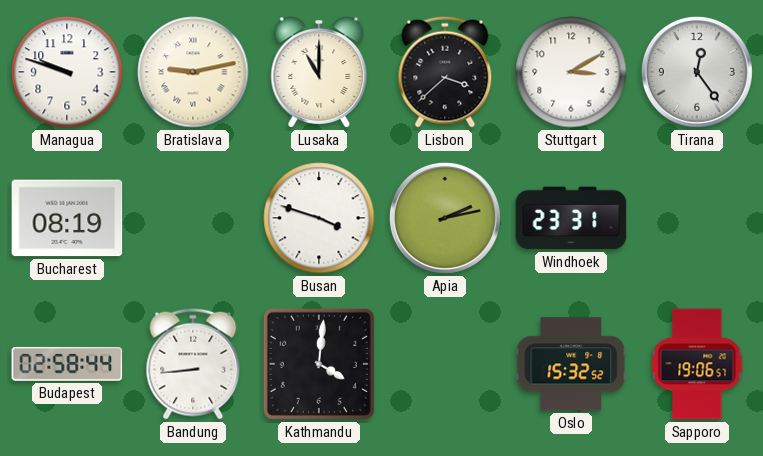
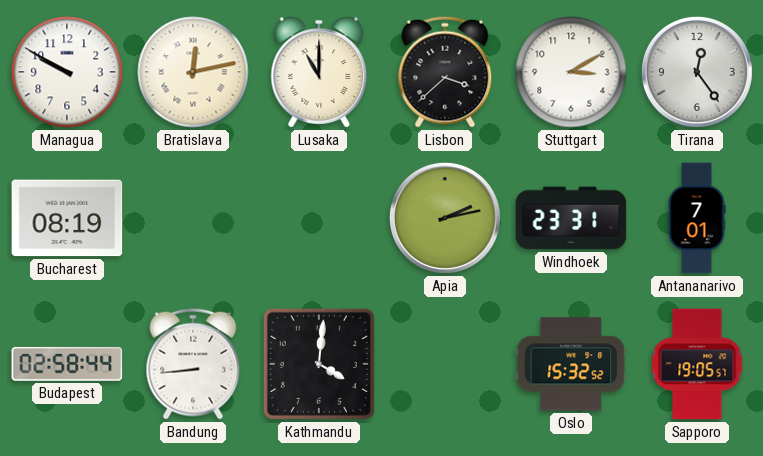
Managua: 9:48 -> 9:50 (67, 72)
Bratislava: 9:13 -> 12:13 (193, 72)
Busan: 3:48 -> none (319, 218)
Antananarivo: none -> 7:01 (697, 218)
Sapporo: 19:06 -> 19:05 (697, 364)
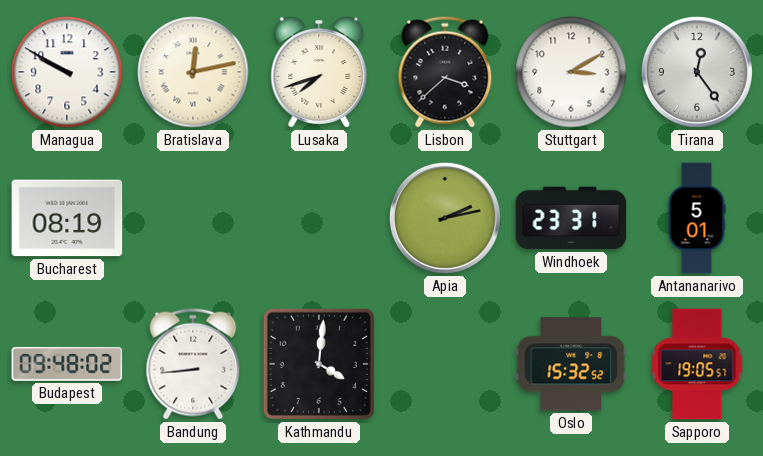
Lusaka: 11:00 -> 7:42 (319, 72)
Antananarivo: 7:01 -> 5:01 (697, 218)
Budapest: 02:58 -> 09:48 (67, 364)
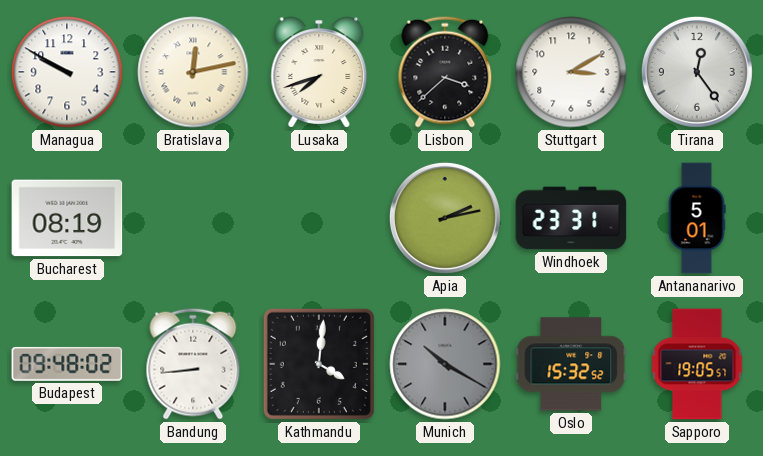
Munich: none -> 10:20 (445, 364)
